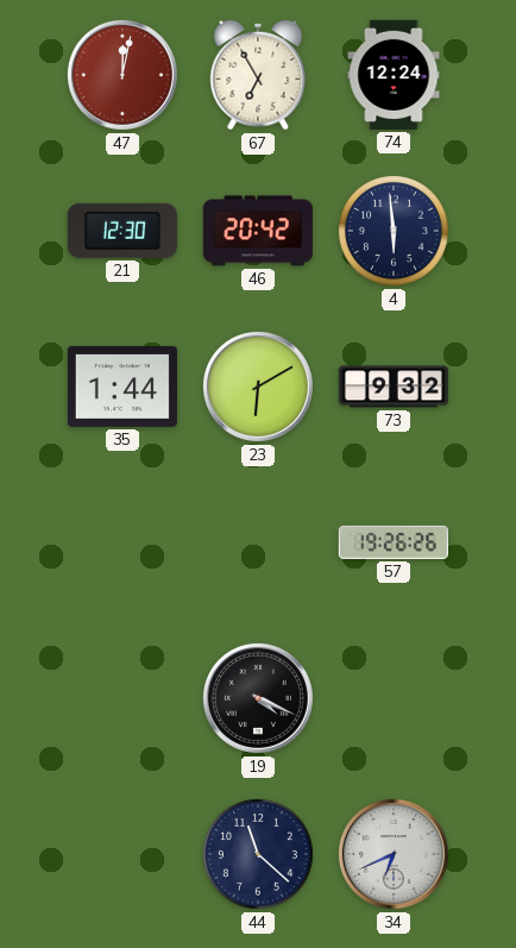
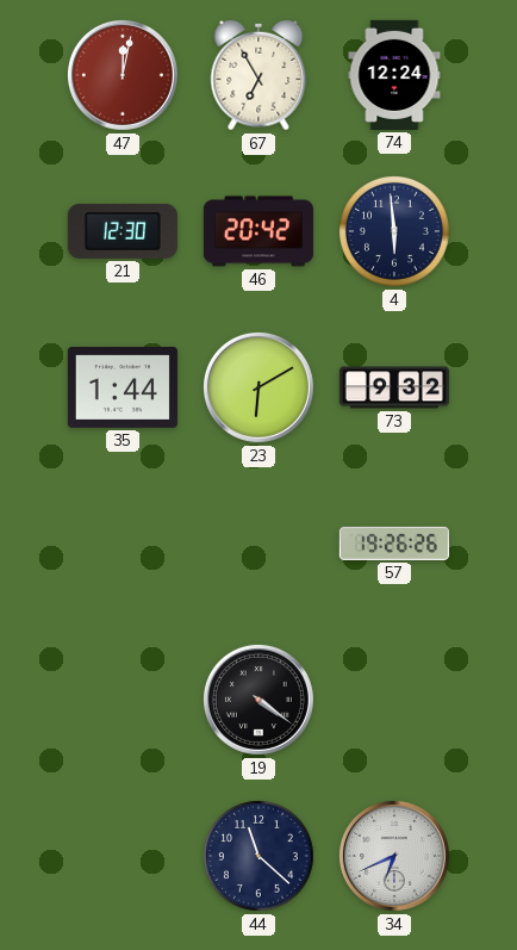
19: 4:19 -> 4:21 (258, 700)
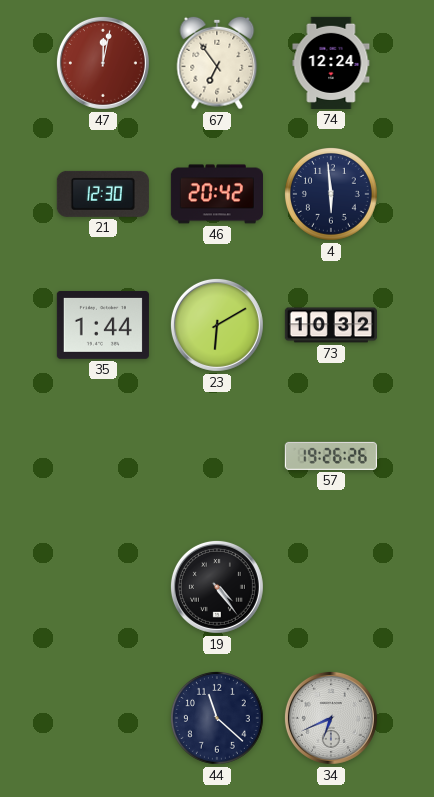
67: 6:55 -> 6:54 (217, 63)
73: 9:32 -> 10:32 (331, 325)
19: 4:21 -> 4:24 (217, 587)
